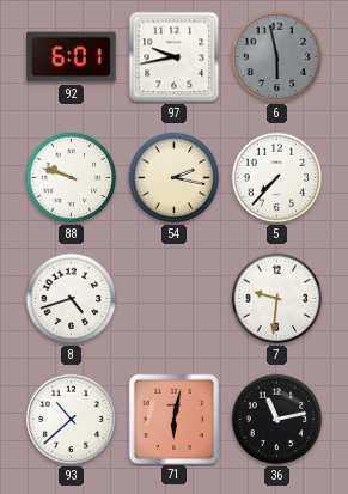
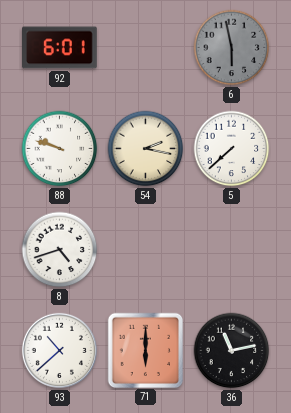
97: 9:43 -> none (175, 57)
5: 7:37 -> 7:38 (232, 149)
7: 9:31 -> none (277, 299)
71: 6:02 -> 6:00 (145, 350)
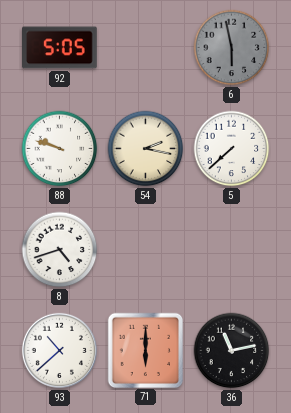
92: 6:01 -> 5:05 (60, 48)
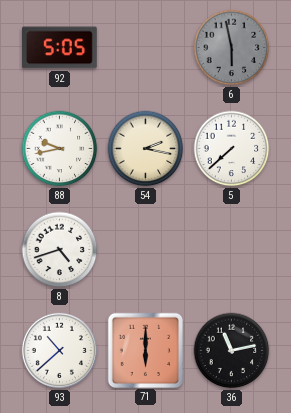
88: 9:48 -> 9:43 (60, 149)
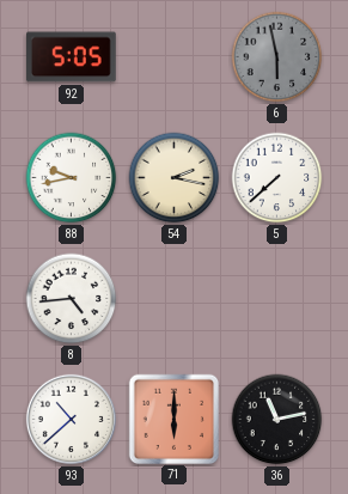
8: 4:42 -> 4:44 (72, 299)
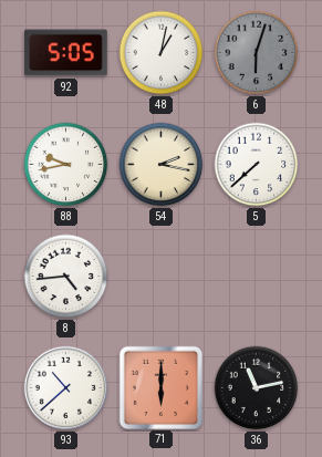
48: none -> 1:02 (162, 53)
6: 5:58 -> 6:03 (257, 53)
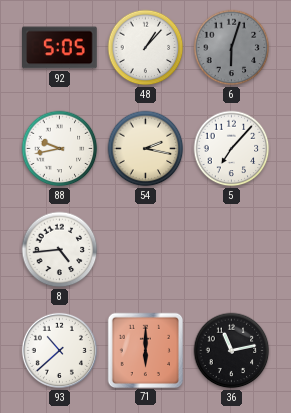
48: 1:02 -> 1:07 (146, 48)
5: 7:38 -> 7:07 (232, 149)
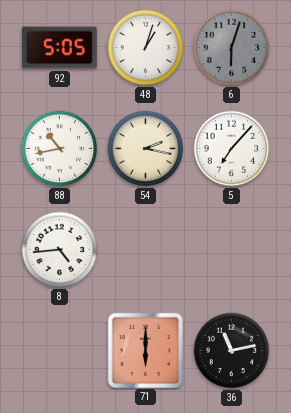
48: 1:07 -> 1:03 (146, 48)
88: 9:43 -> 10:43 (60, 149)
93: 10:38 -> none (59, 350)
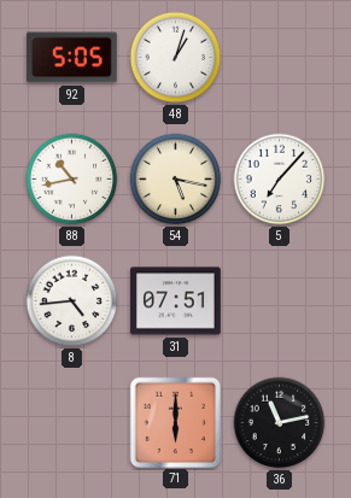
6: 6:03 -> none (232, 48)
54: 2:17 -> 5:17 (176, 180)
31: none -> 07:51 (176, 301)
